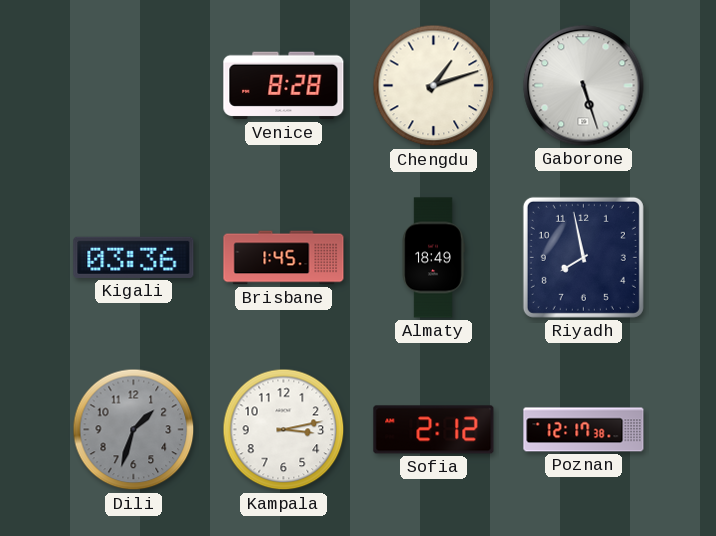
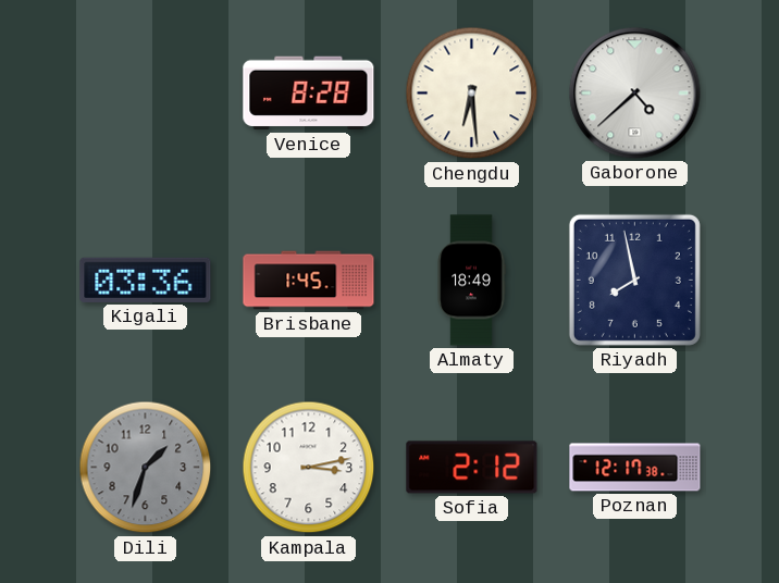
Chengdu: 1:12 -> 6:29 (472, 94)
Gaborone: 5:27 -> 4:38 (635, 94)
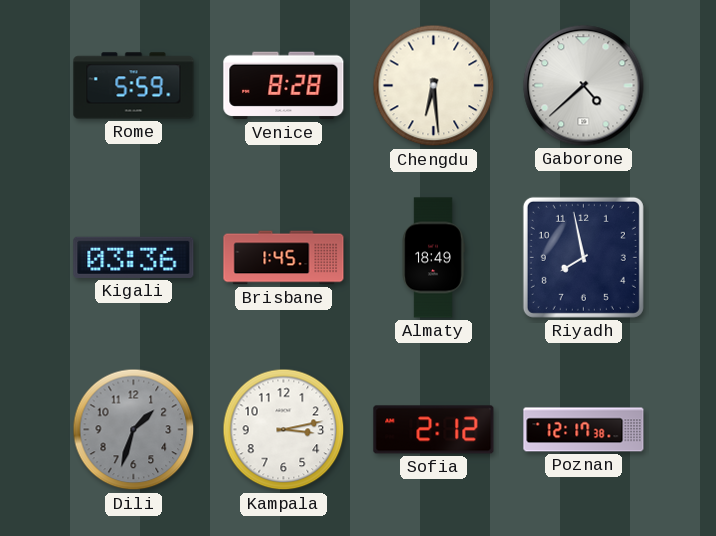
Rome: none -> 5:59 (134, 86)
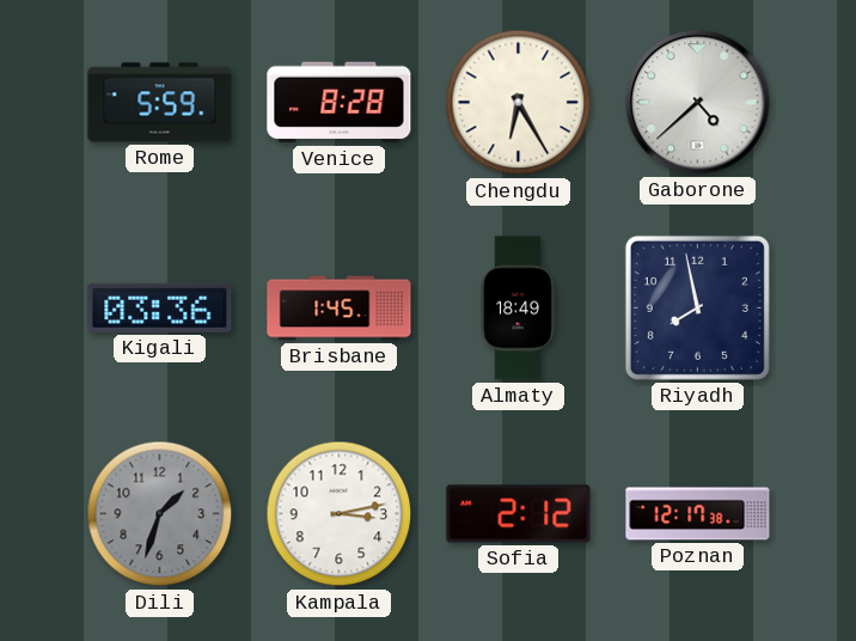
Chengdu: 6:29 -> 6:25 (519, 103)
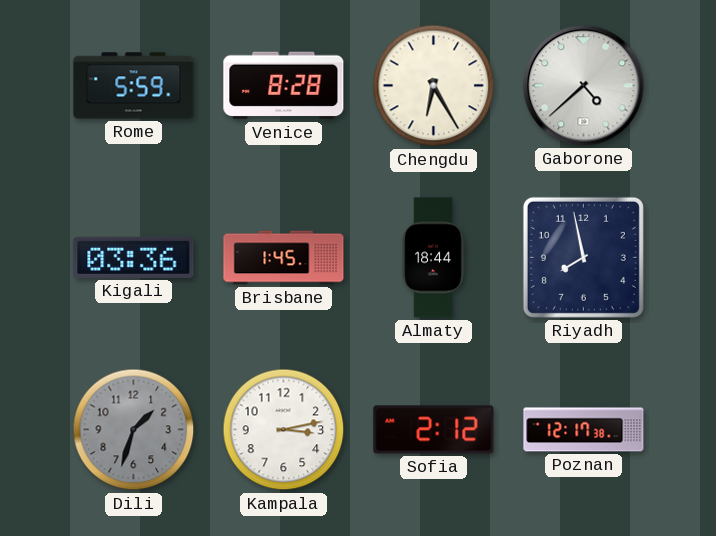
Almaty: 18:49 -> 18:44 (433, 258)
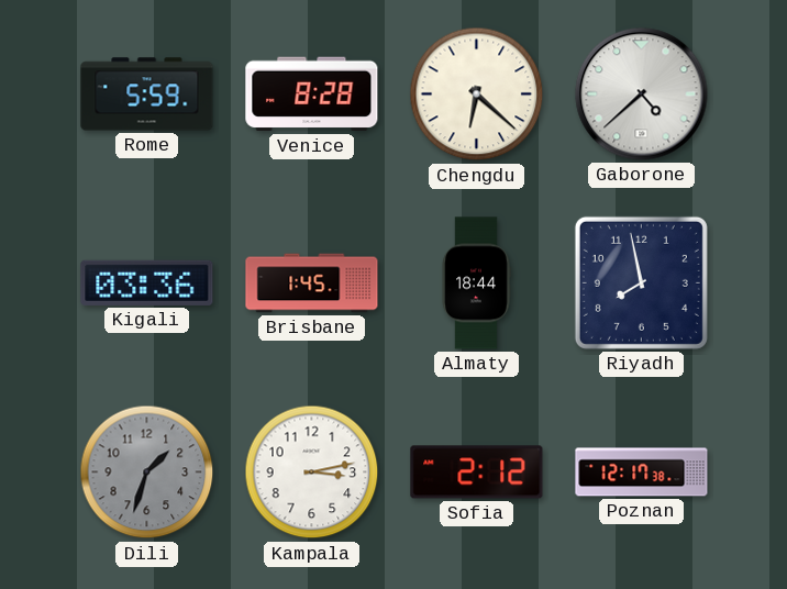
Chengdu: 6:25 -> 6:22 (477, 95)
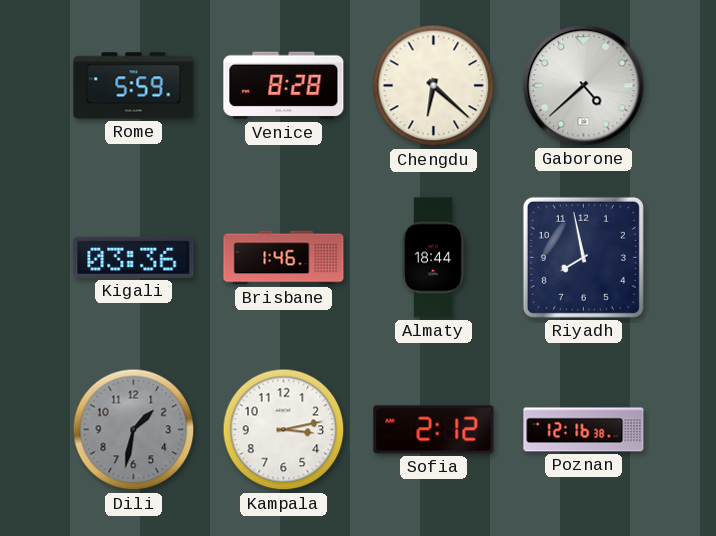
Brisbane: 1:45 -> 1:46 (284, 258)
Dili: 1:33 -> 1:32 (134, 430)
Poznan: 12:17 -> 12:16 (584, 430)
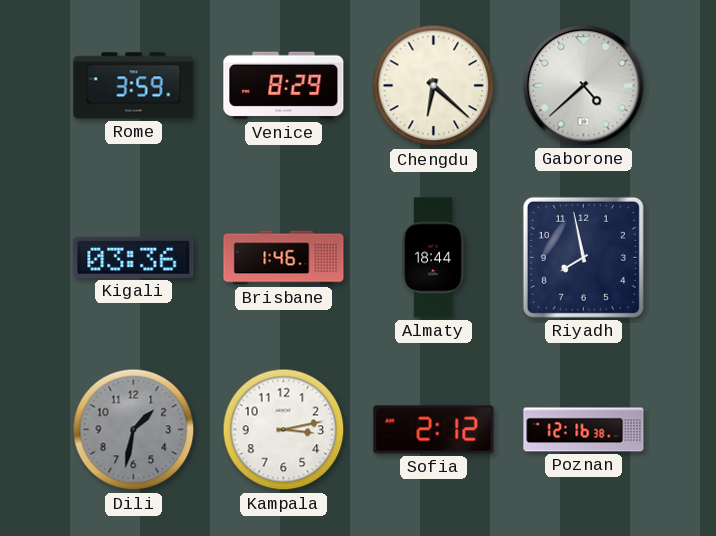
Rome: 5:59 -> 3:59 (134, 86)
Venice: 8:28 -> 8:29 (284, 86)
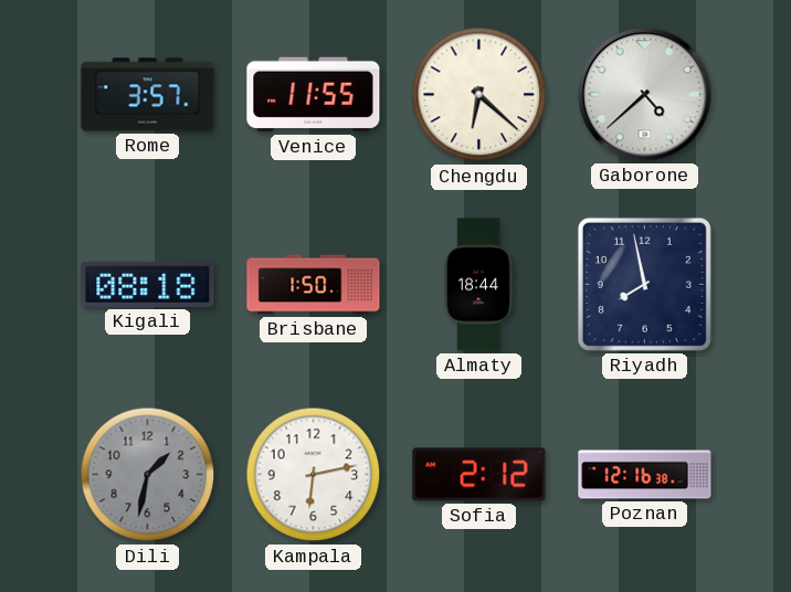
Rome: 3:59 -> 3:57 (148, 95)
Venice: 8:29 -> 11:55 (314, 95)
Kigali: 03:36 -> 08:18 (148, 284)
Brisbane: 1:46 -> 1:50 (314, 285)
Kampala: 3:13 -> 6:13 (314, 475)
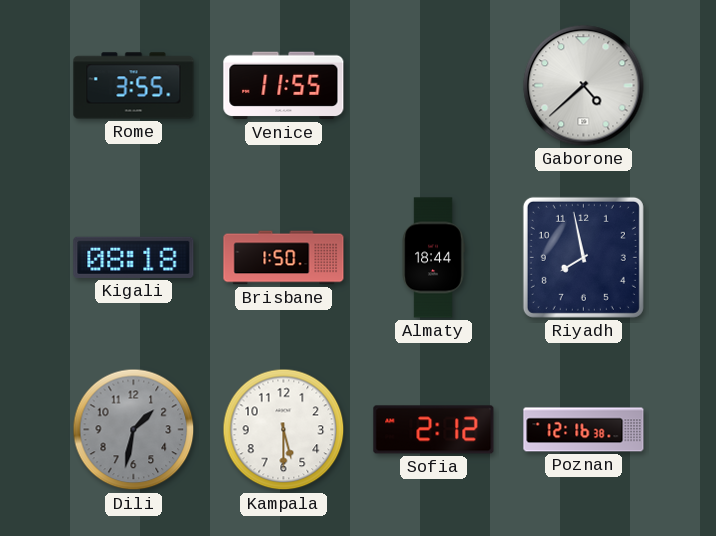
Rome: 3:57 -> 3:55 (134, 86)
Chengdu: 6:22 -> none (479, 95)
Kampala: 6:13 -> 5:30 (284, 430)
